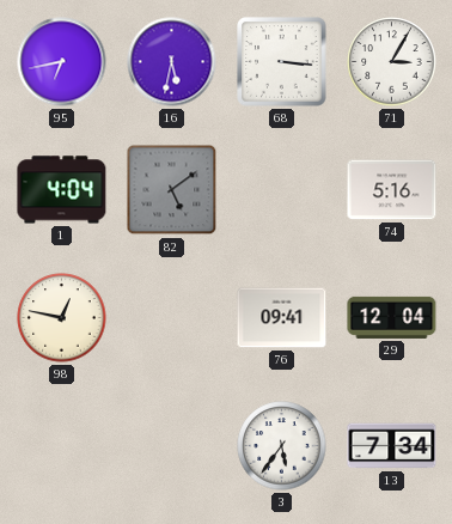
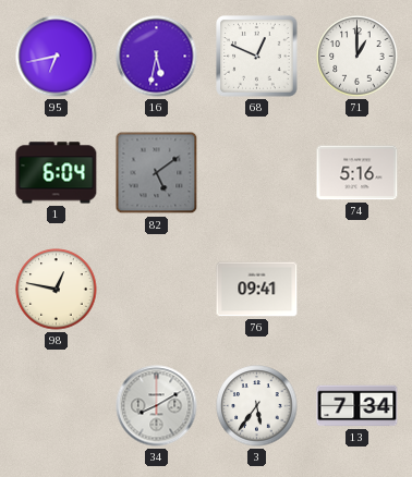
68: 3:16 -> 12:49 (257, 57)
71: 3:05 -> 1:00 (358, 57)
1: 4:04 -> 6:04 (57, 173)
29: 12:04 -> none (392, 317)
34: none -> 8:10 (157, 406)
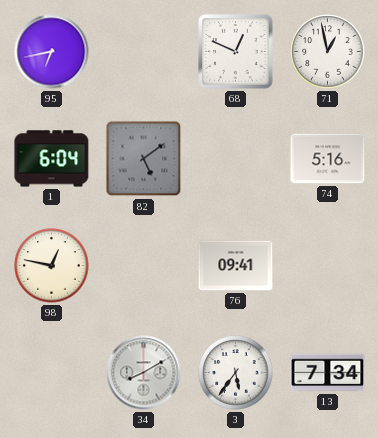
16: 5:32 -> none (157, 57)
71: 1:00 -> 12:58 (328, 52)
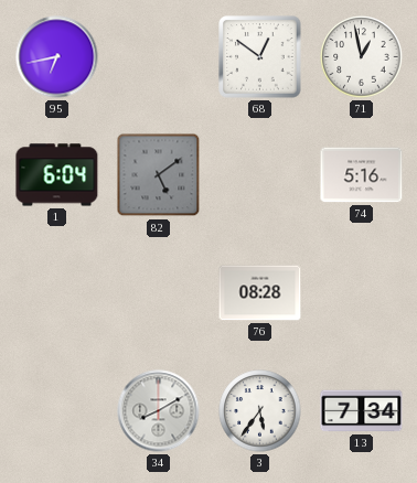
68: 12:49 -> 12:51 (260, 57)
98: 12:47 -> none (52, 266)
76: 09:41 -> 08:28 (260, 293)
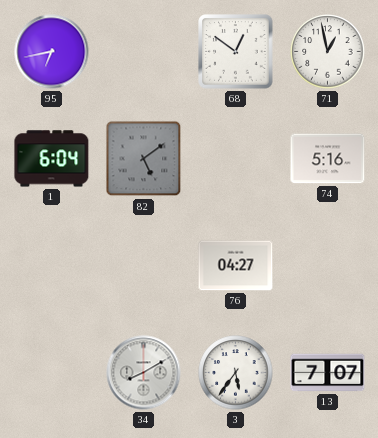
76: 08:28 -> 04:27 (236, 266)
13: 7:34 -> 7:07 (328, 373)
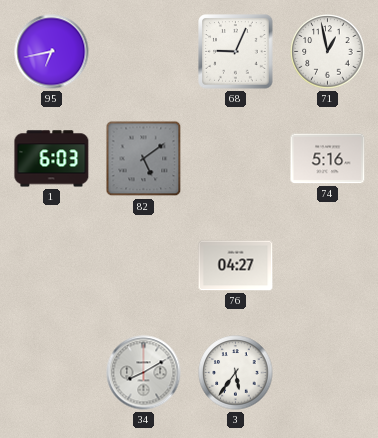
68: 12:51 -> 9:04 (236, 52)
1: 6:04 -> 6:03 (52, 159)
13: 7:07 -> none (328, 373)
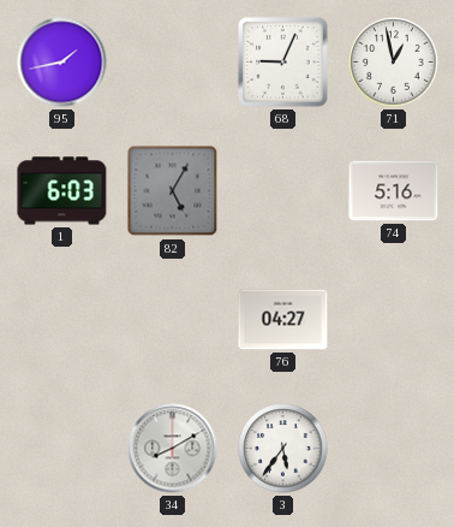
95: 6:43 -> 1:43 (62, 63)
82: 5:09 -> 5:05 (173, 191)
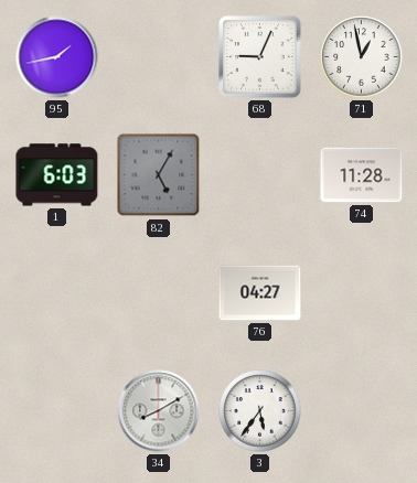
74: 5:16 -> 11:28 (362, 175)
